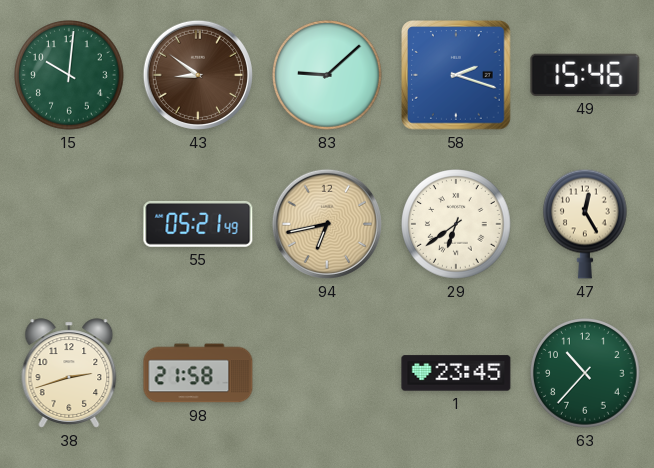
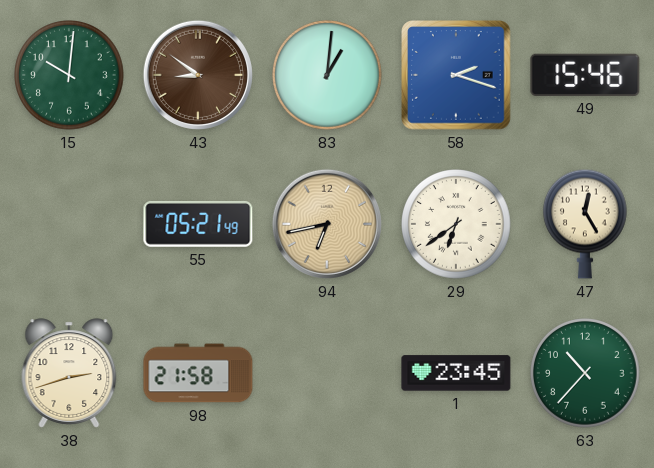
83: 9:08 -> 1:01 (328, 76)
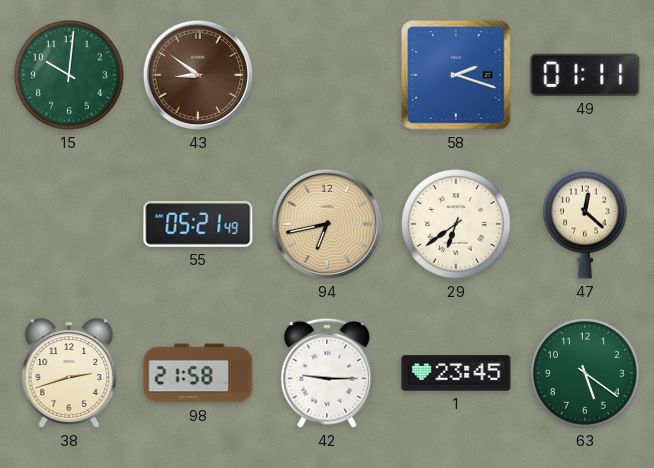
83: 1:01 -> none (328, 76)
49: 15:46 -> 01:11 (585, 75)
47: 12:25 -> 12:22 (585, 224)
42: none -> 9:15 (327, 373)
63: 10:37 -> 5:21 (586, 374)
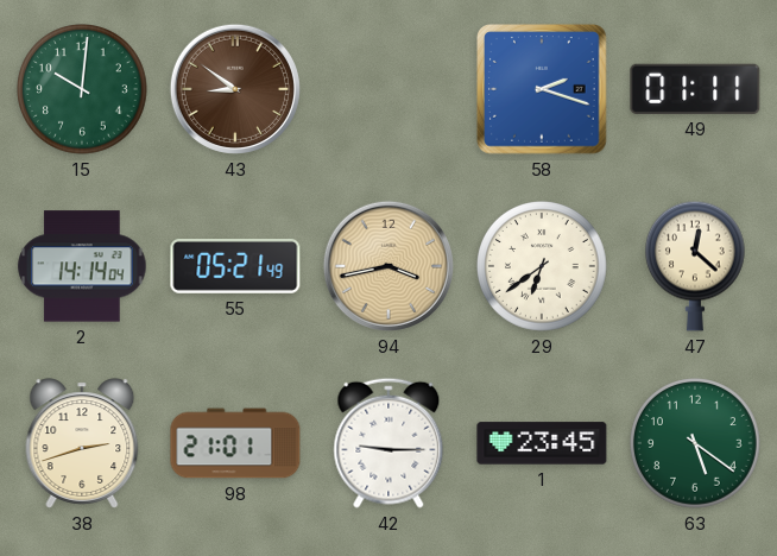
2: none -> 14:14 (82, 266)
94: 6:43 -> 3:43 (389, 266)
98: 21:58 -> 21:01 (235, 443)
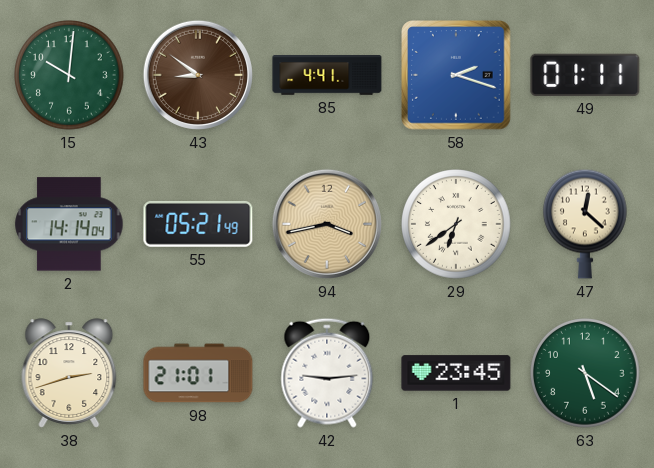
85: none -> 4:41 (327, 75)
42: 9:15 -> 9:14 (327, 373)
